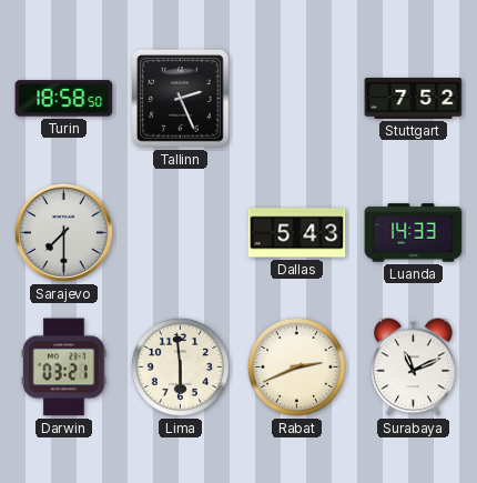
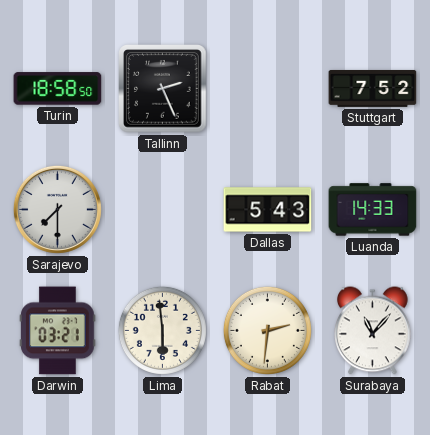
Rabat: 2:41 -> 2:31 (267, 330)
Surabaya: 11:11 -> 11:07 (373, 331)
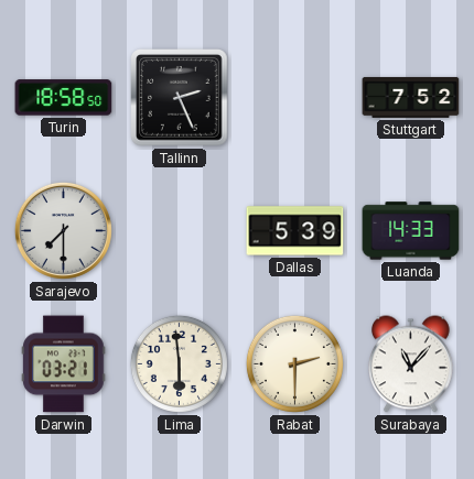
Dallas: 5:43 -> 5:39 (295, 231)
Rabat: 2:31 -> 2:30 (294, 363)
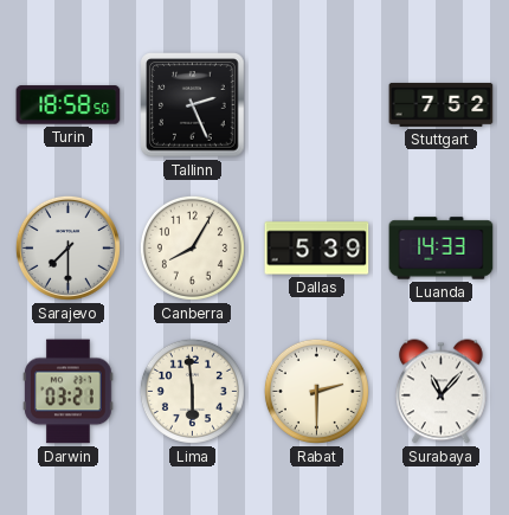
Canberra: none -> 8:05 (192, 247)
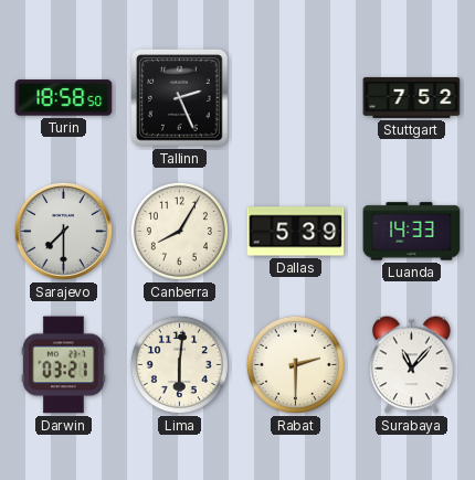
Lima: 5:59 -> 6:01 (179, 364)
